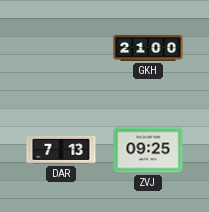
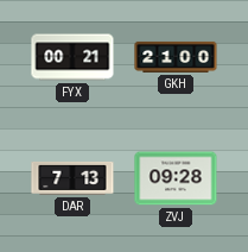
FYX: none -> 00:21 (72, 57)
ZVJ: 09:25 -> 09:28 (176, 178)
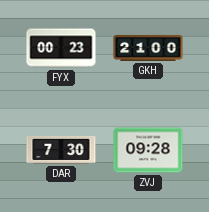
FYX: 00:21 -> 00:23 (61, 48)
DAR: 7:13 -> 7:30 (61, 150)
